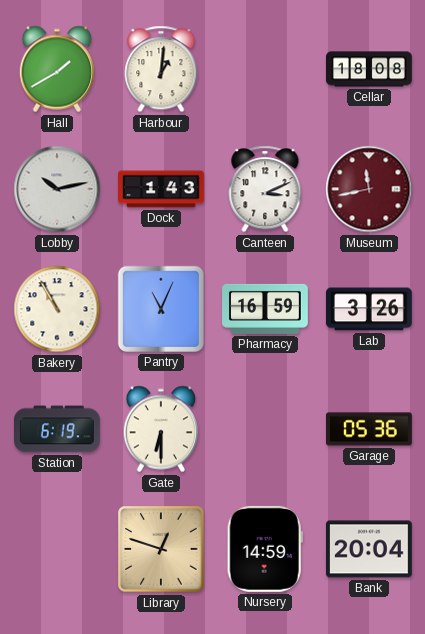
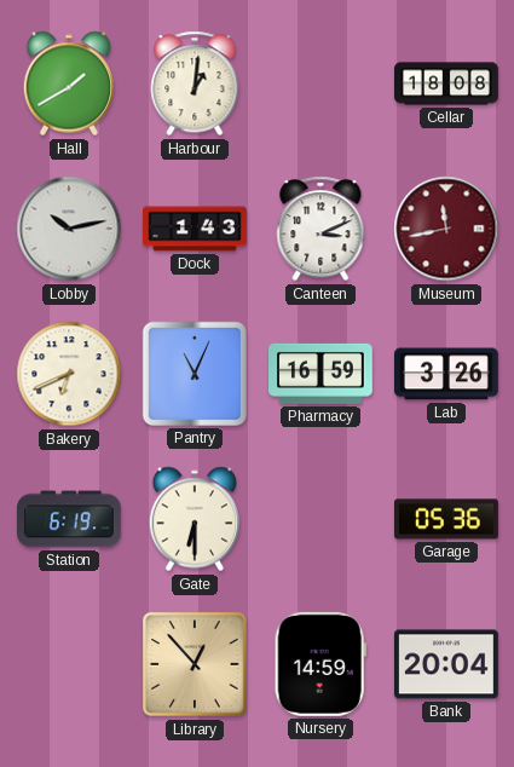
Bakery: 10:55 -> 6:41 (69, 374)
Library: 12:48 -> 12:53 (195, 664)
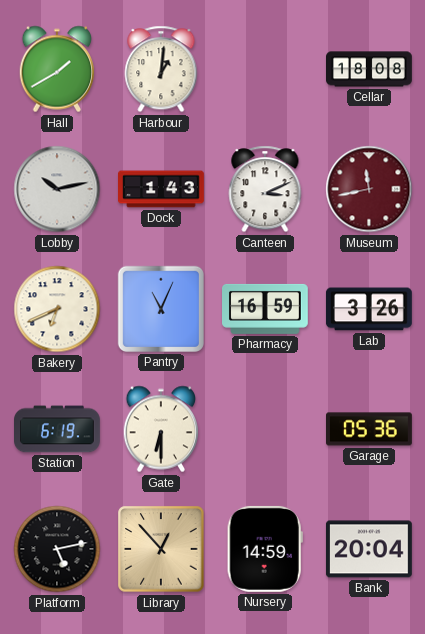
Platform: none -> 5:13 (57, 549)
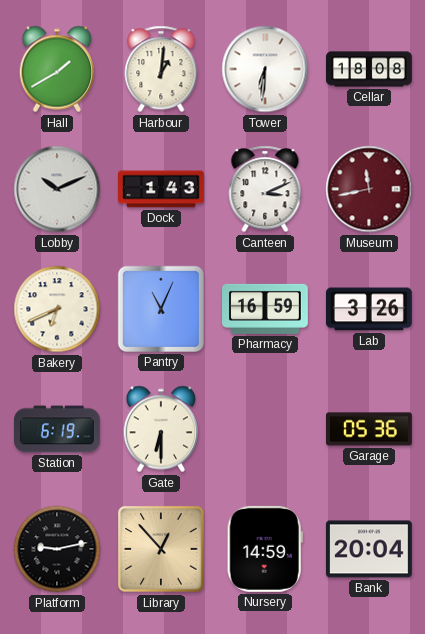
Tower: none -> 6:31 (265, 69)
Lobby: 10:13 -> 10:11 (57, 189)
Platform: 5:13 -> 9:13 (57, 549)
